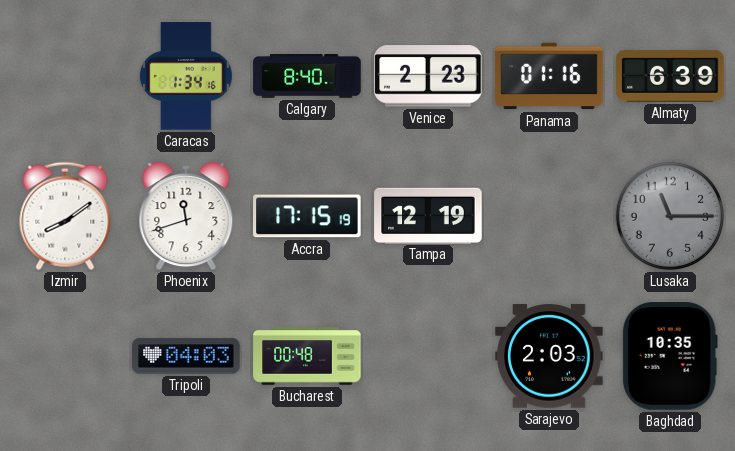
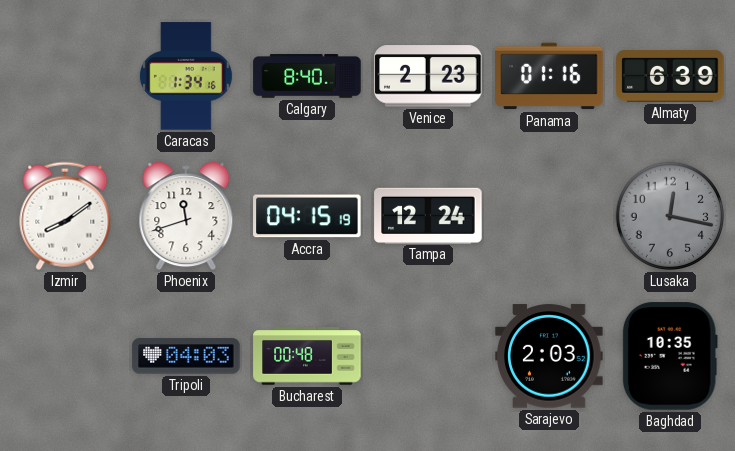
Accra: 17:15 -> 04:15 (307, 216)
Tampa: 12:19 -> 12:24 (428, 215)
Lusaka: 11:15 -> 12:17 (670, 216)
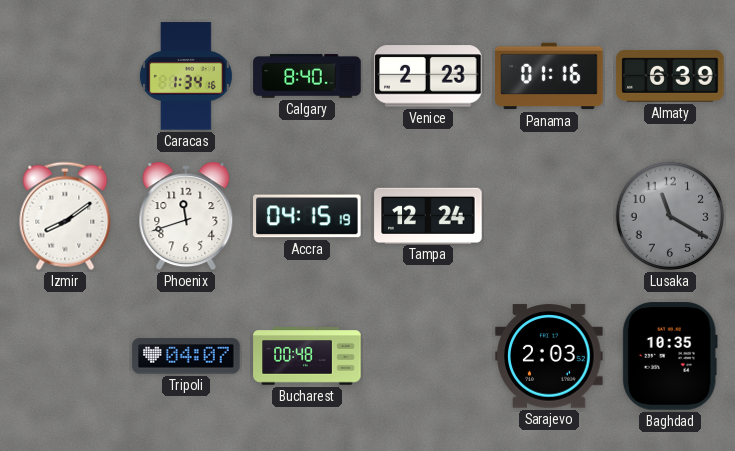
Lusaka: 12:17 -> 11:20 (670, 216)
Tripoli: 04:03 -> 04:07 (186, 356)
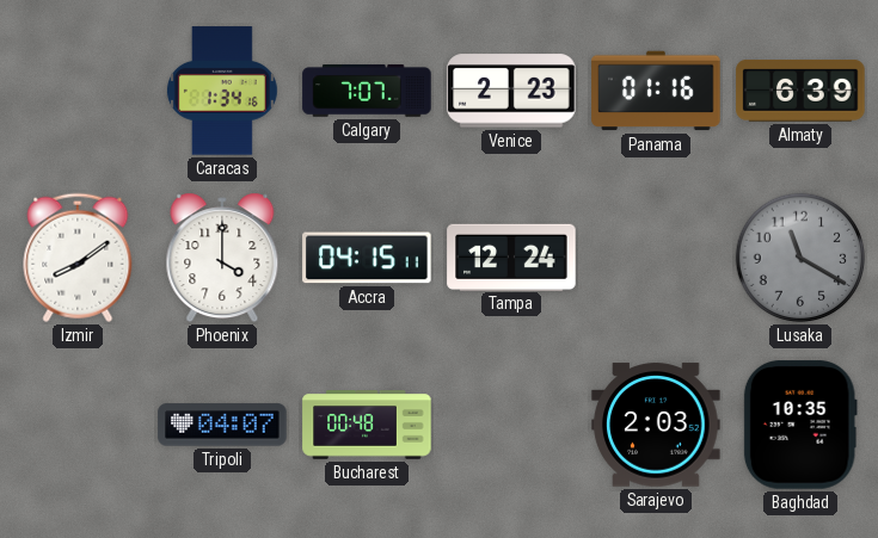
Calgary: 8:40 -> 7:07 (367, 91)
Phoenix: 11:42 -> 4:00 (222, 258)
Accra: 04:15:19 -> 04:15:11 (367, 258)
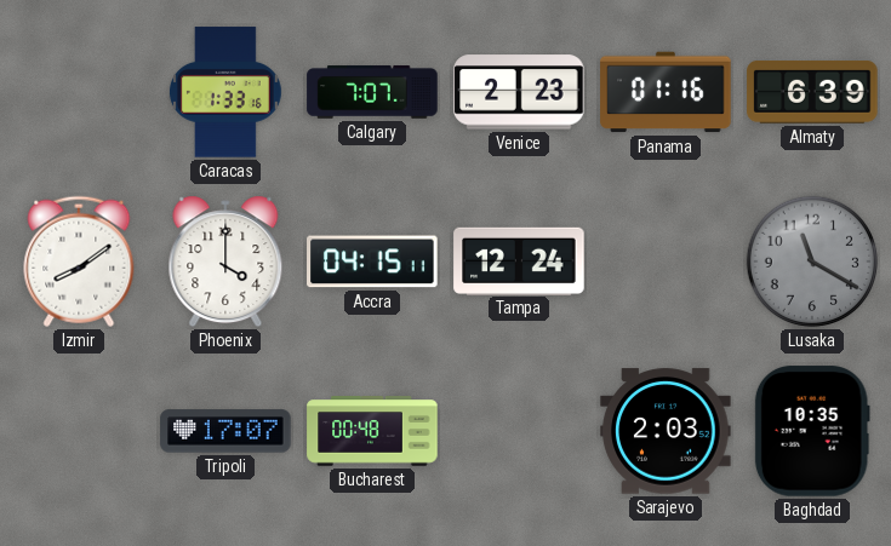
Caracas: 1:34 -> 1:33 (225, 92)
Tripoli: 04:07 -> 17:07 (225, 431)
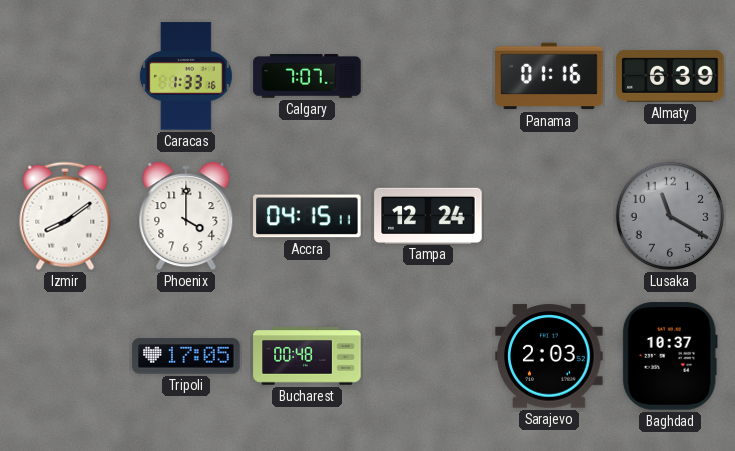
Venice: 2:23 -> none (519, 92)
Tripoli: 17:07 -> 17:05 (186, 356)
Baghdad: 10:35 -> 10:37 (670, 356)
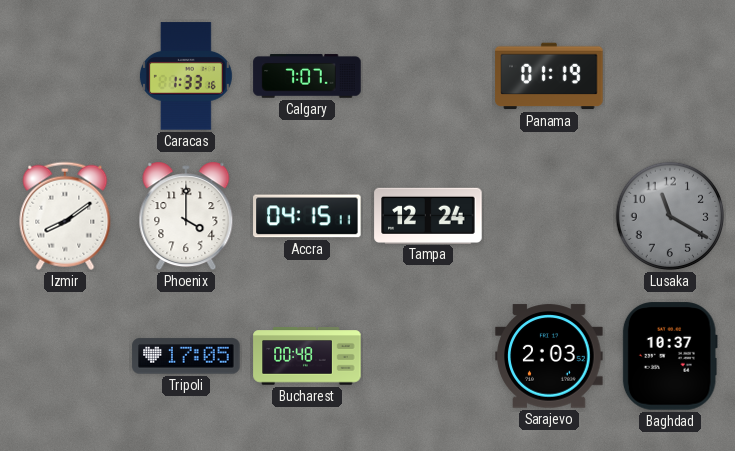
Panama: 01:16 -> 01:19 (549, 76)
Almaty: 6:39 -> none (670, 77)
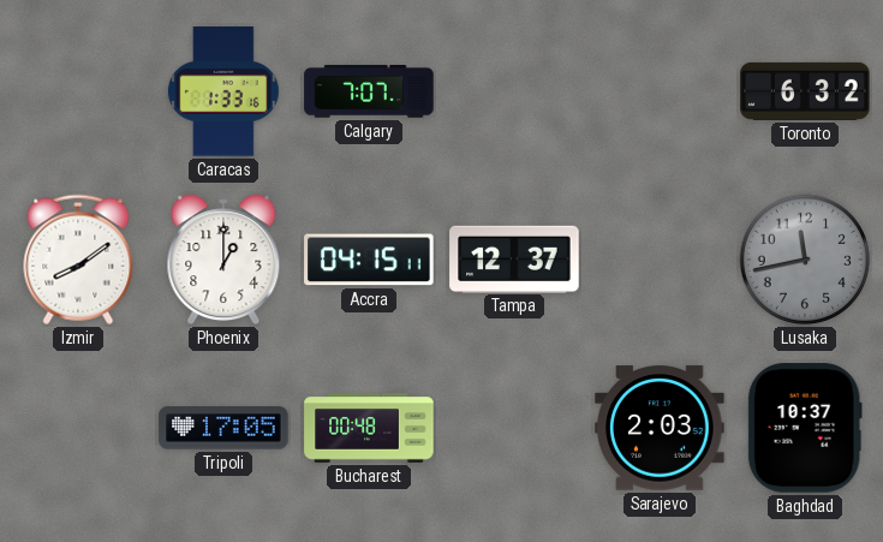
Panama: 01:19 -> none (549, 76)
Toronto: none -> 6:32 (805, 91)
Phoenix: 4:00 -> 1:00 (223, 260)
Tampa: 12:24 -> 12:37 (514, 258)
Lusaka: 11:20 -> 11:43 (805, 260)
